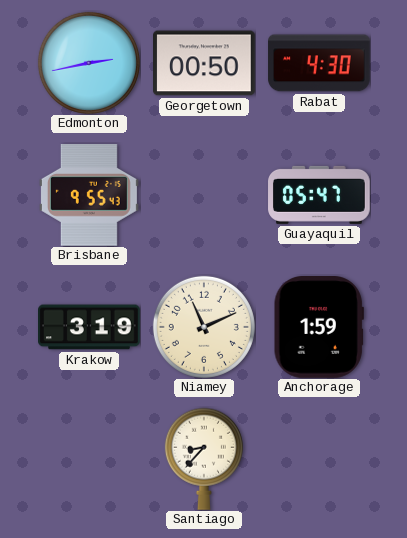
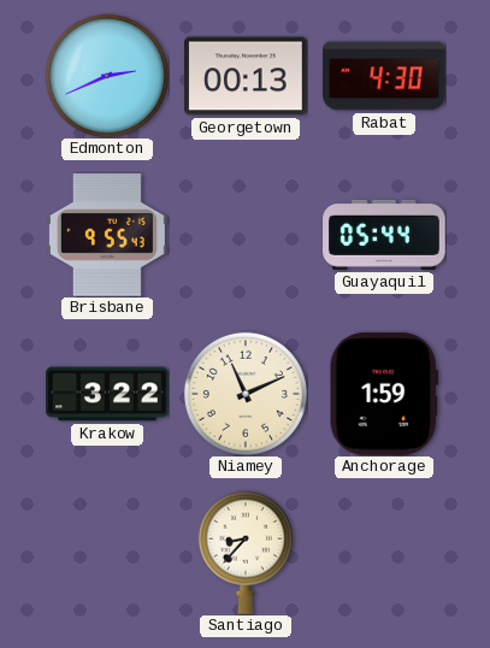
Edmonton: 2:43 -> 2:41 (107, 76)
Georgetown: 00:50 -> 00:13 (247, 76)
Guayaquil: 05:47 -> 05:44 (384, 235)
Krakow: 3:19 -> 3:22 (107, 394)
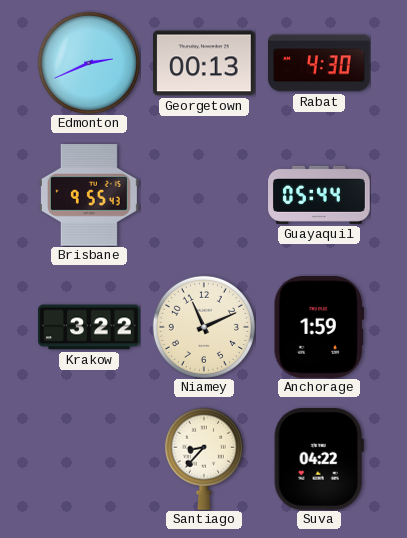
Suva: none -> 04:22 (319, 460)
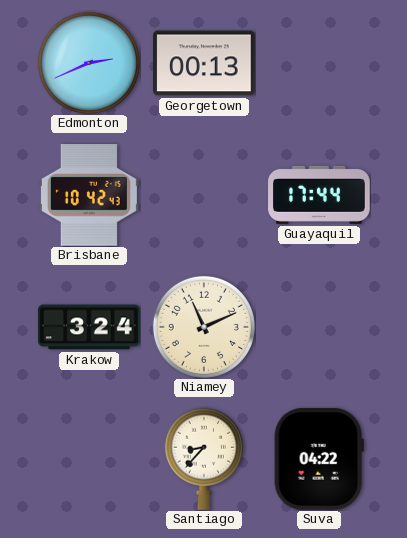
Rabat: 4:30 -> none (319, 63)
Brisbane: 9:55 -> 10:42 (89, 196)
Guayaquil: 05:44 -> 17:44 (319, 195)
Krakow: 3:22 -> 3:24 (89, 327)
Anchorage: 1:59 -> none (319, 328)
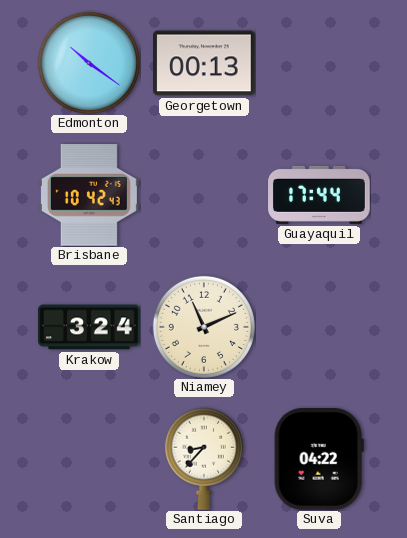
Edmonton: 2:41 -> 10:21 (89, 63)
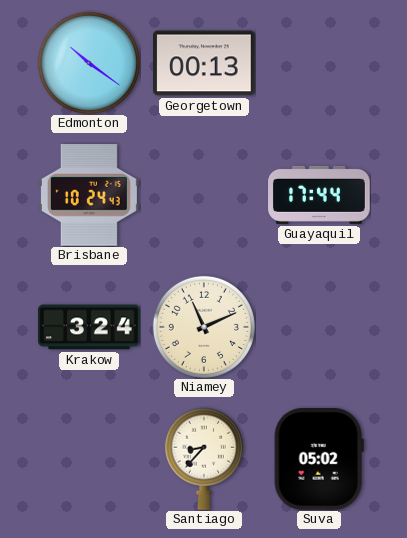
Brisbane: 10:42 -> 10:24 (89, 196)
Suva: 04:22 -> 05:02 (319, 460)
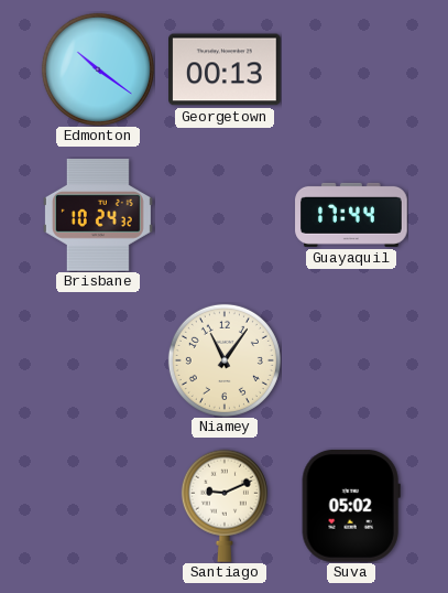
Brisbane: 10:24:43 -> 10:24:32 (98, 216)
Krakow: 3:24 -> none (89, 327)
Niamey: 11:11 -> 11:06 (225, 360)
Santiago: 8:37 -> 9:11 (225, 506)
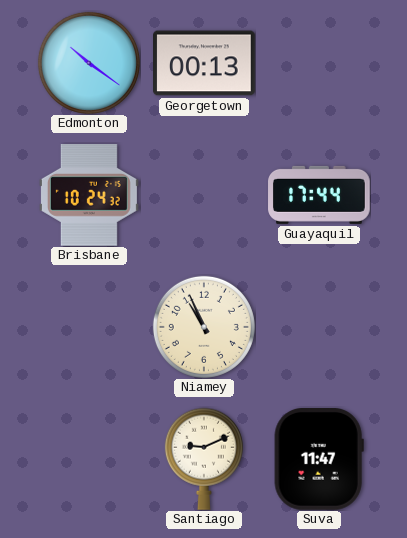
Niamey: 11:06 -> 10:56 (204, 327)
Suva: 05:02 -> 11:47 (319, 460)
